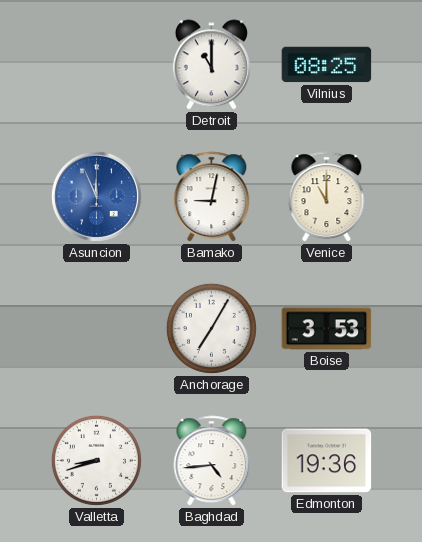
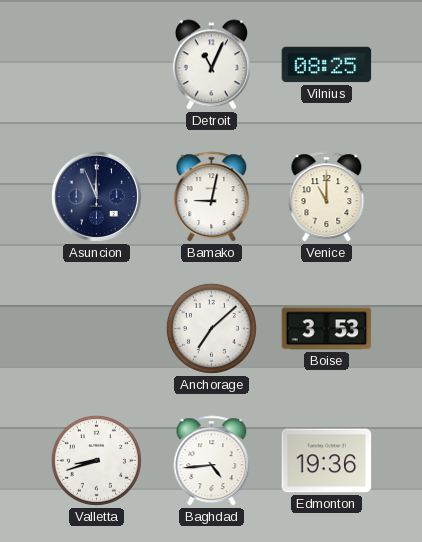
Detroit: 11:00 -> 11:04 (211, 65)
Asuncion dial: blue -> navy (96, 196)
Anchorage: 7:05 -> 7:08 (211, 328)
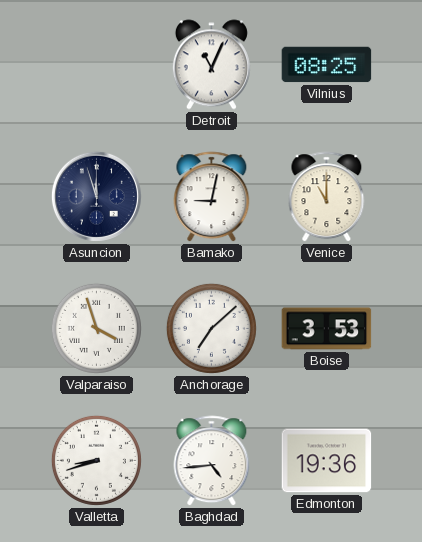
Asuncion: 11:56 -> 11:57 (96, 196)
Valparaiso: none -> 3:57 (96, 328)
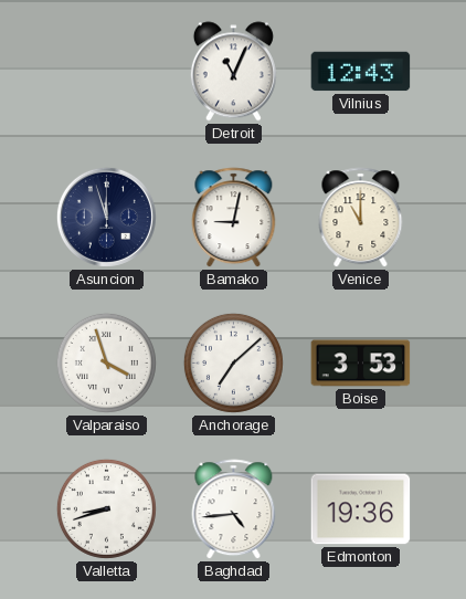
Vilnius: 08:25 -> 12:43 (361, 72)
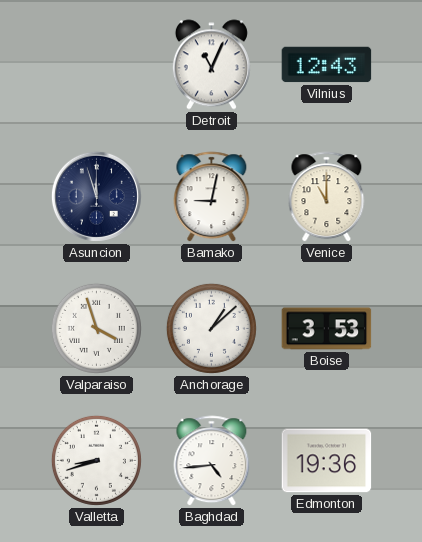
Anchorage: 7:08 -> 1:08 (211, 328)
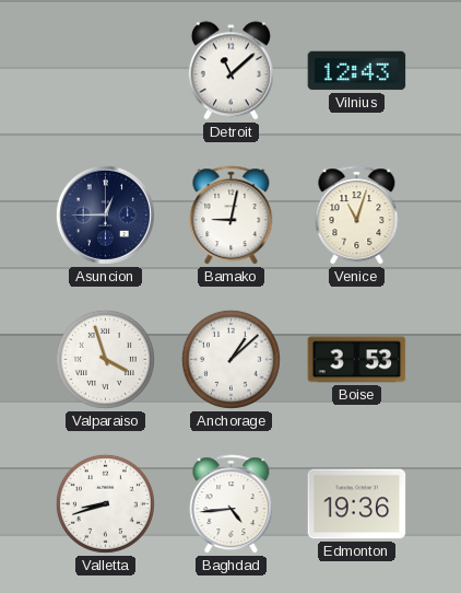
Detroit: 11:04 -> 11:08 (230, 71)
Asuncion: 11:57 -> 12:45 (105, 214)
Venice: 11:00 -> 11:03 (357, 216)
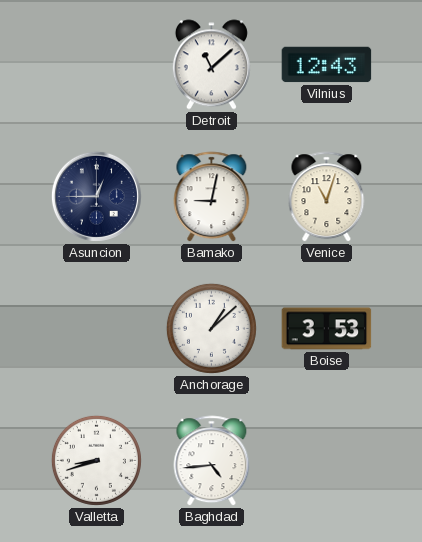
Valparaiso: 3:57 -> none (105, 359)
Edmonton: 19:36 -> none (357, 504)
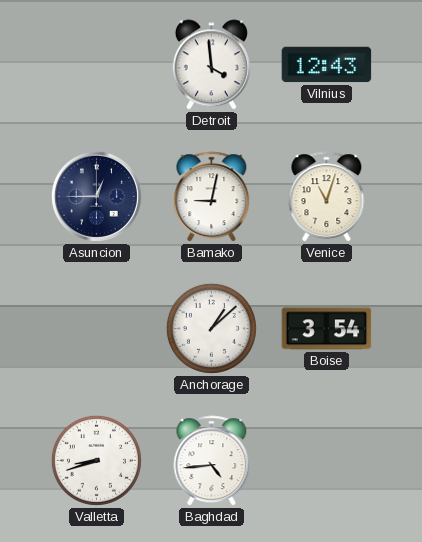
Detroit: 11:08 -> 3:59 (211, 65)
Boise: 3:53 -> 3:54 (327, 329)
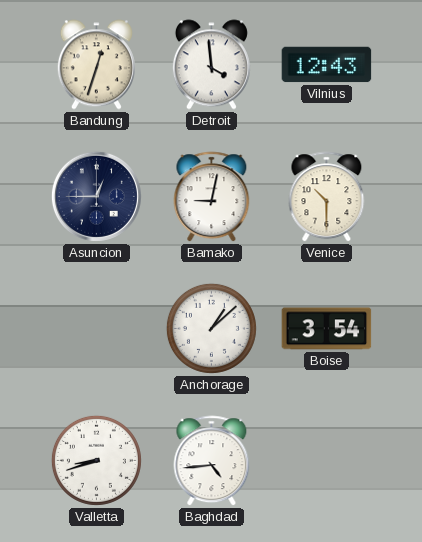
Bandung: none -> 12:33 (96, 65)
Venice: 11:03 -> 10:30 (327, 197)
